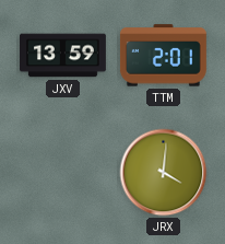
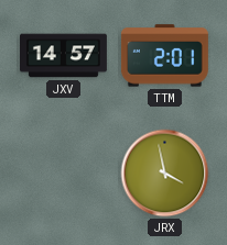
JXV: 13:59 -> 14:57 (64, 56)
JRX: 4:01 -> 3:58 (165, 174)
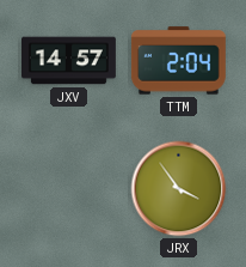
TTM: 2:01 -> 2:04 (178, 61)
JRX: 3:58 -> 3:54 (179, 189)
